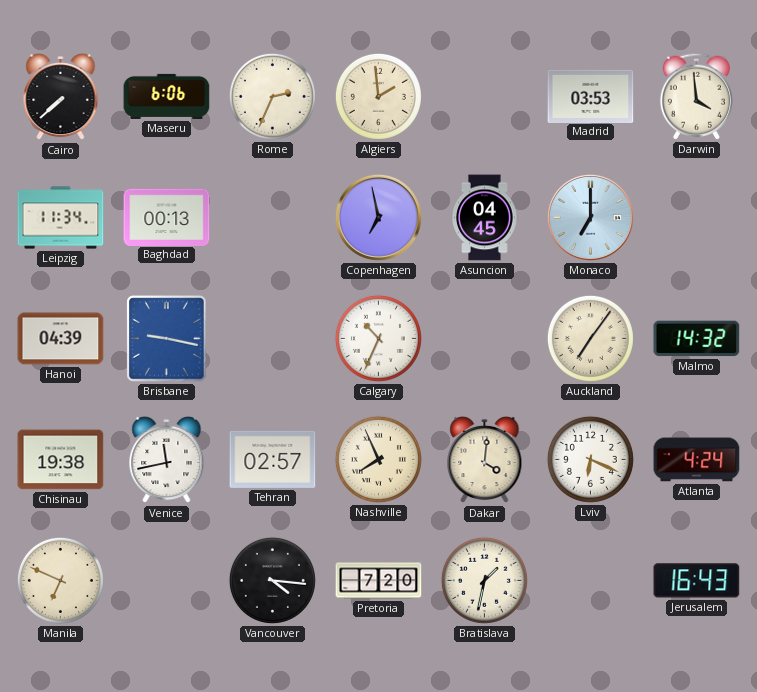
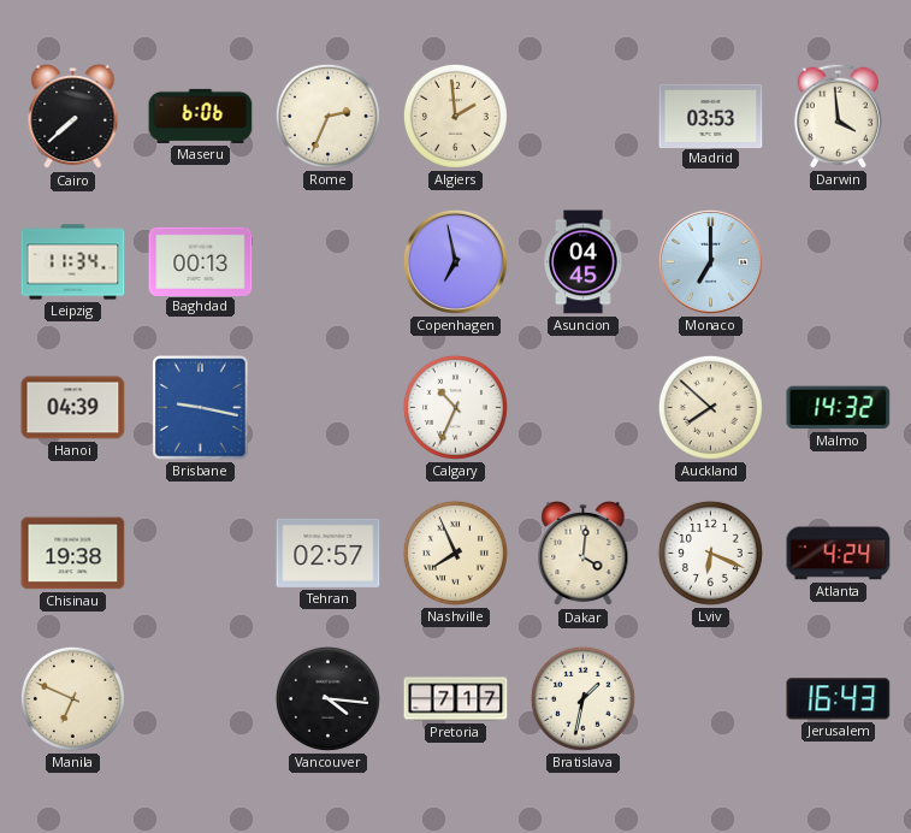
Auckland: 7:06 -> 7:52 (710, 407)
Venice: 11:43 -> none (167, 460)
Pretoria: 7:20 -> 7:17 (456, 699)
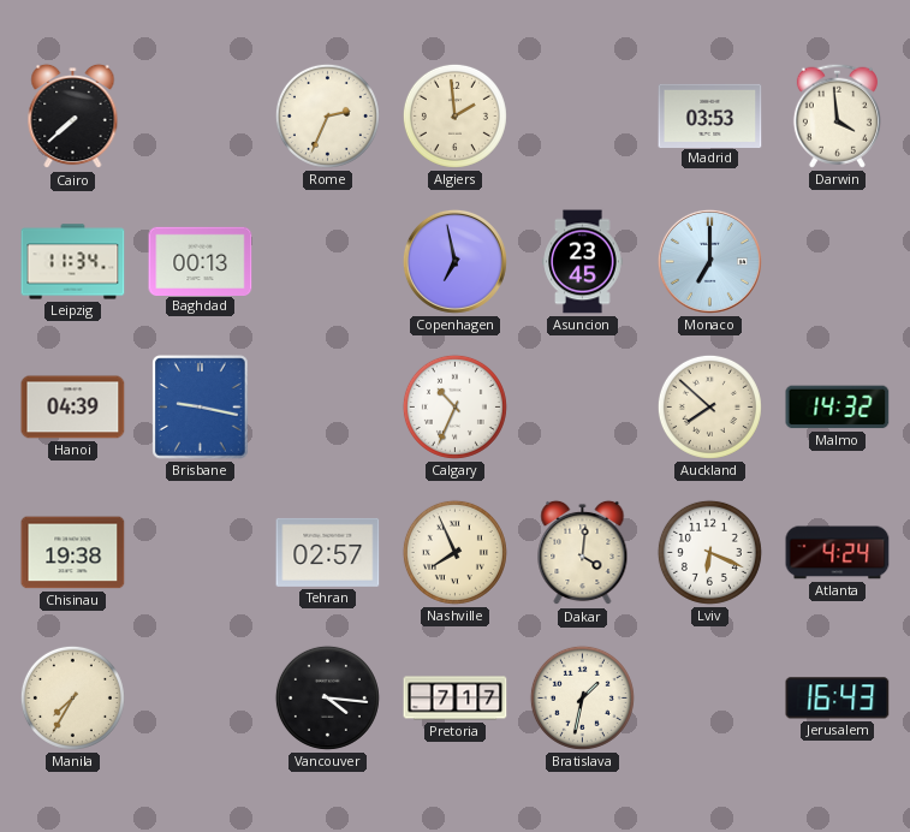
Maseru: 6:06 -> none (201, 116)
Asuncion: 04:45 -> 23:45 (583, 262)
Manila: 6:49 -> 7:35 (72, 697)
